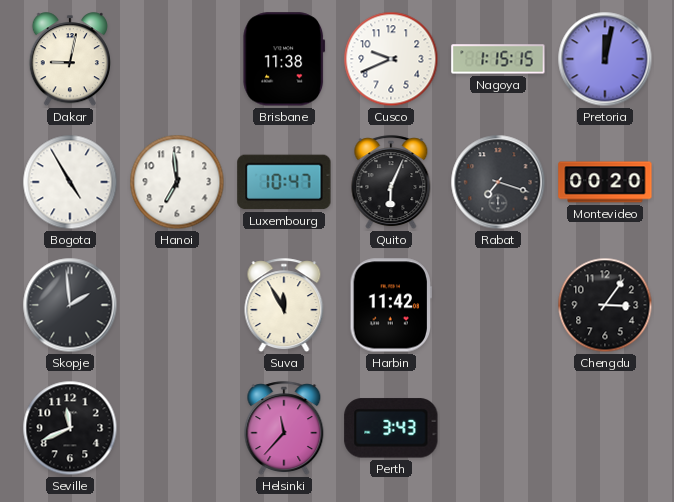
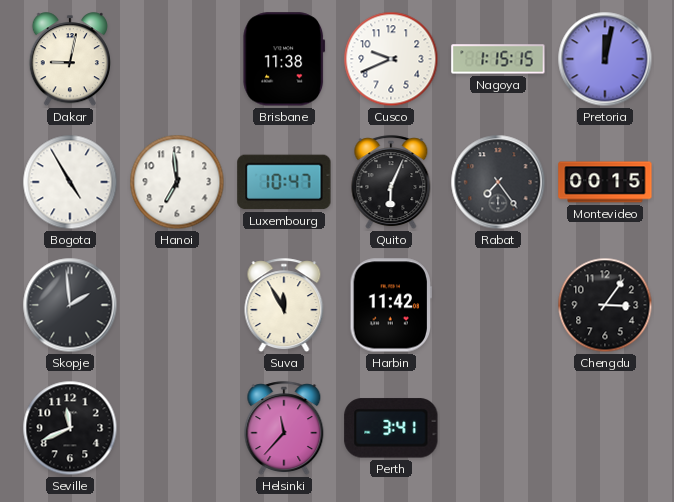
Rabat: 7:18 -> 7:24 (498, 182)
Montevideo: 00:20 -> 00:15 (605, 182)
Perth: 3:43 -> 3:41 (391, 428)
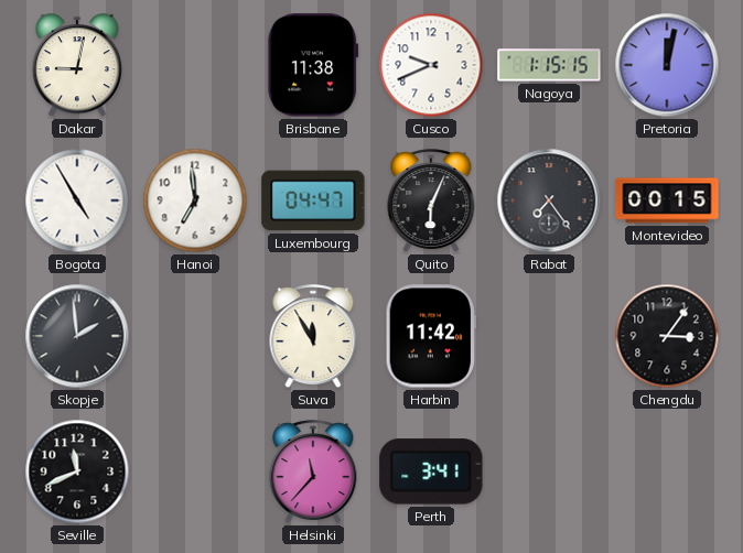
Luxembourg: 10:47 -> 04:47 (313, 200)
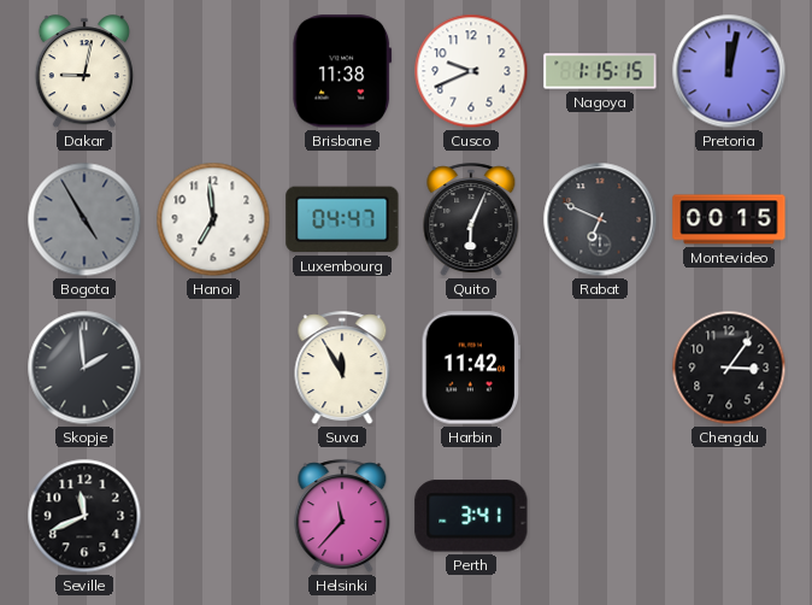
Bogota dial: white -> grey (84, 219)
Rabat: 7:24 -> 6:49 (600, 219)
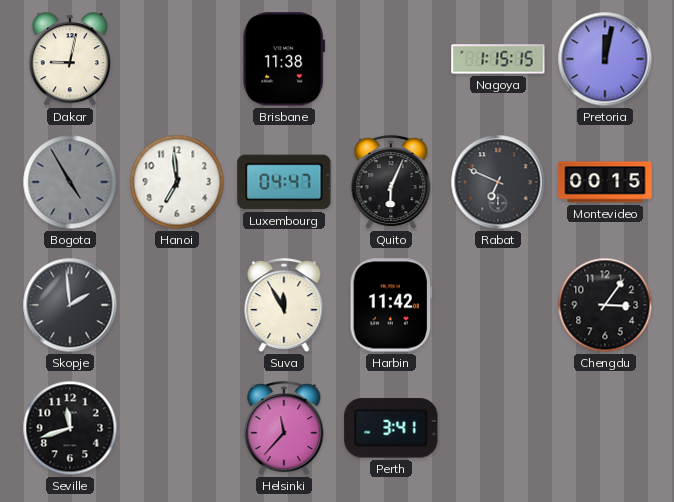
Cusco: 9:41 -> none (471, 71)
Seville: 11:41 -> 11:42 (70, 428)
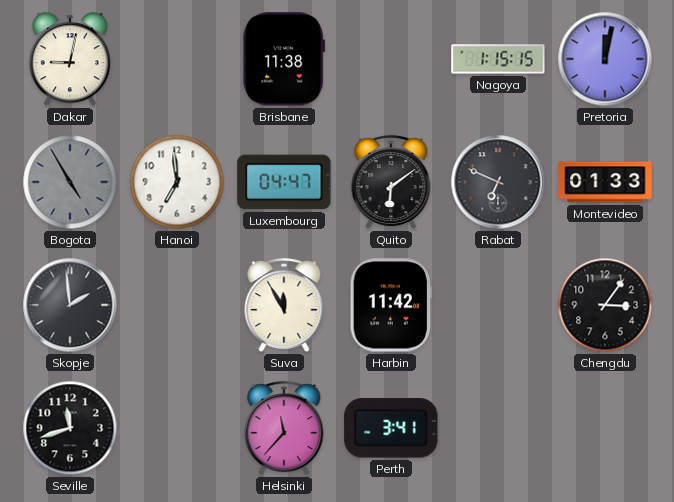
Quito: 6:04 -> 6:09 (391, 183)
Montevideo: 00:15 -> 01:33 (605, 182)
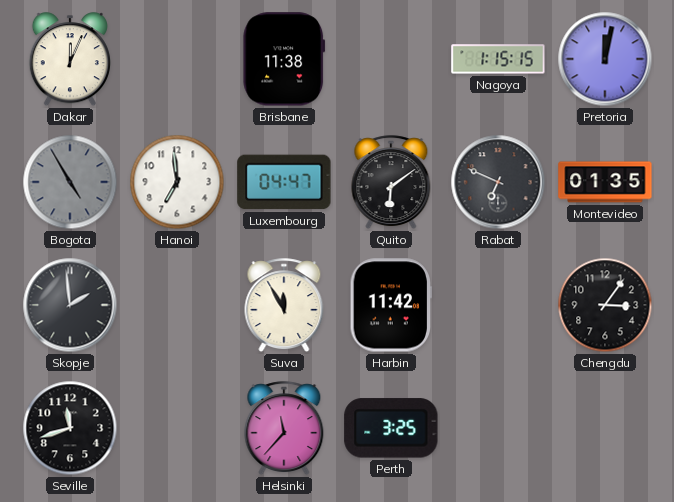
Dakar: 9:02 -> 12:04 (70, 60)
Montevideo: 01:33 -> 01:35 (605, 182)
Perth: 3:41 -> 3:25 (391, 428)
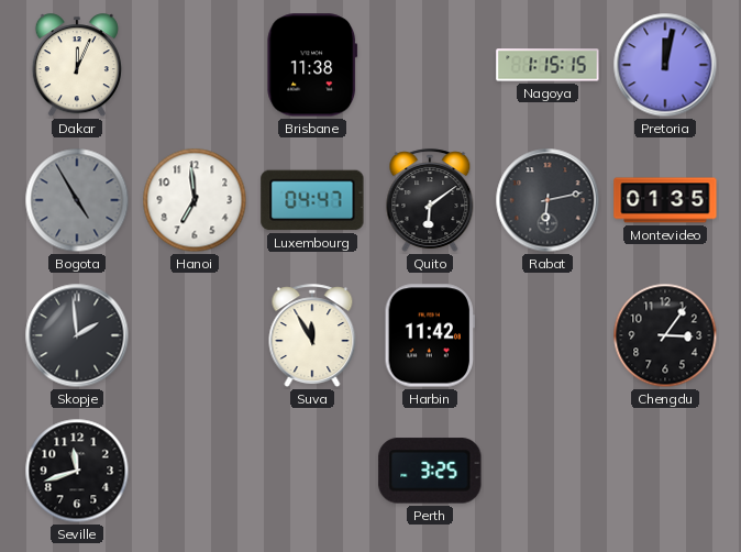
Rabat: 6:49 -> 6:13 (548, 200)
Helsinki: 11:37 -> none (284, 429)
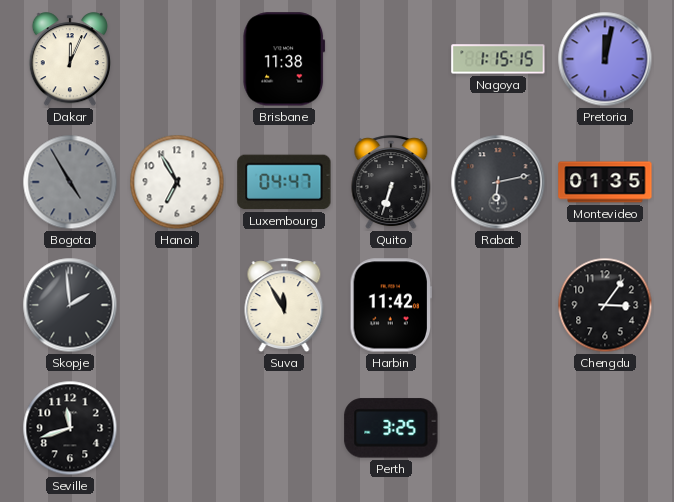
Hanoi: 6:59 -> 6:55 (177, 182)
Quito: 6:09 -> 6:33 (391, 183)
